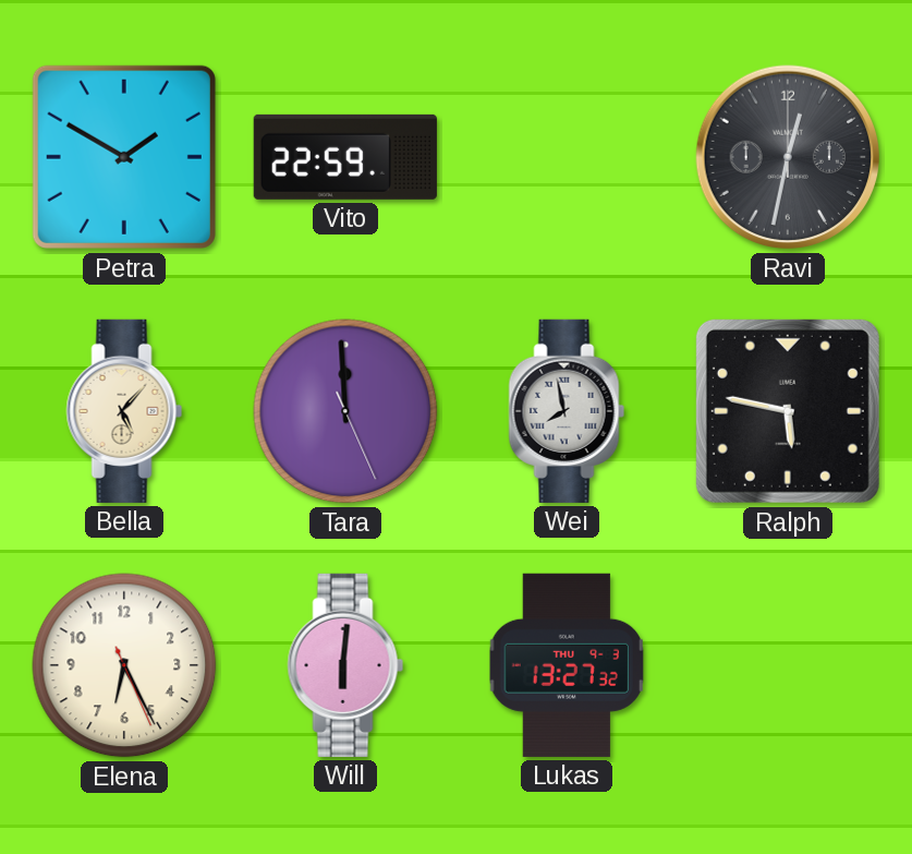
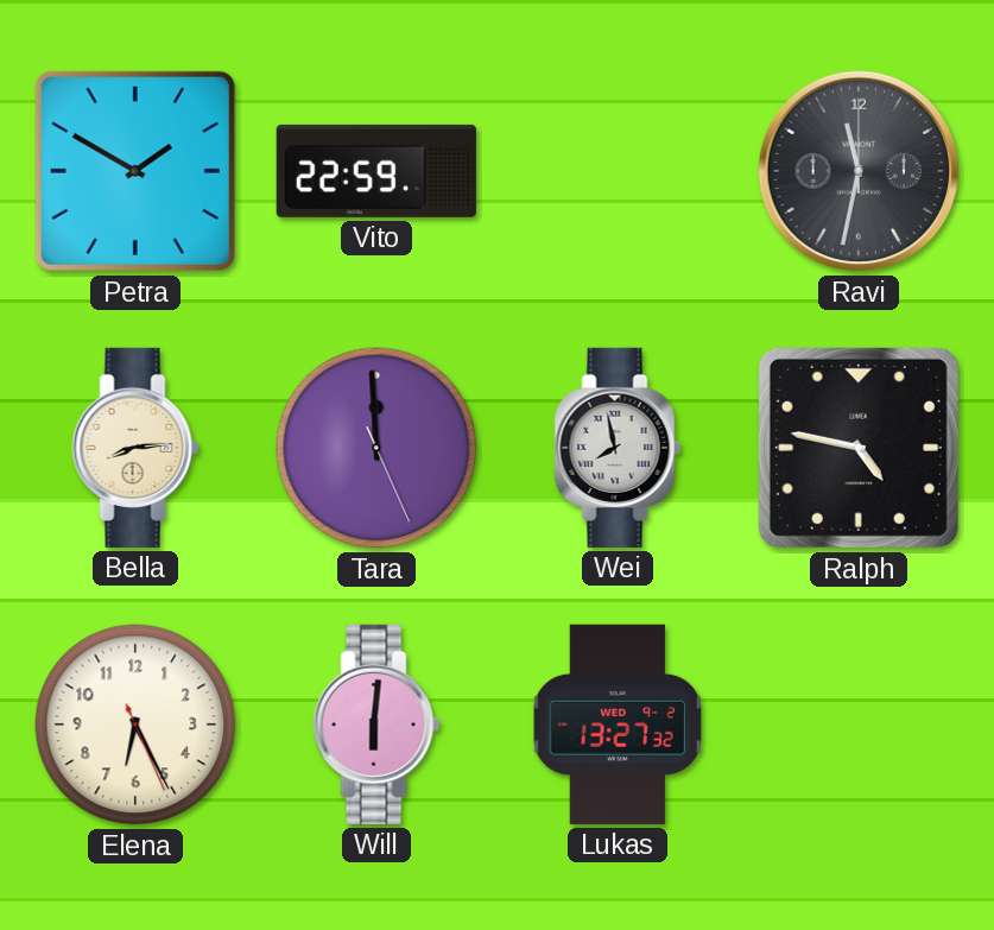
Ravi: 12:32 -> 11:32 (859, 171)
Bella: 5:07 -> 8:14 (135, 448)
Ralph: 5:47 -> 4:47 (859, 448)
Lukas date: THU 9-3 -> WED 9-2 (618, 725)
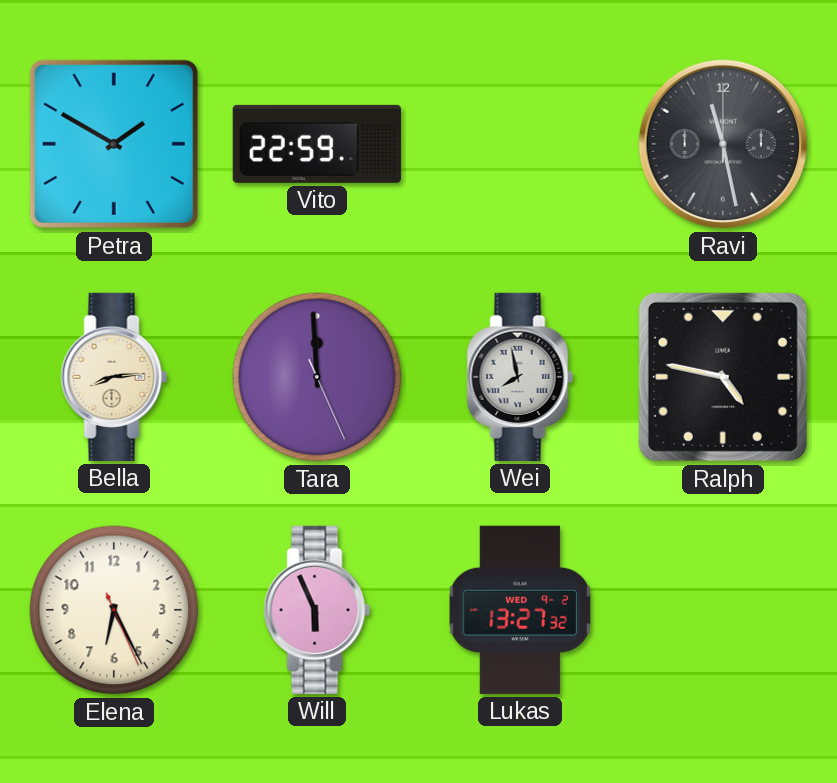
Ravi: 11:32 -> 11:28 (723, 144)
Will: 6:01 -> 5:56 (317, 610)
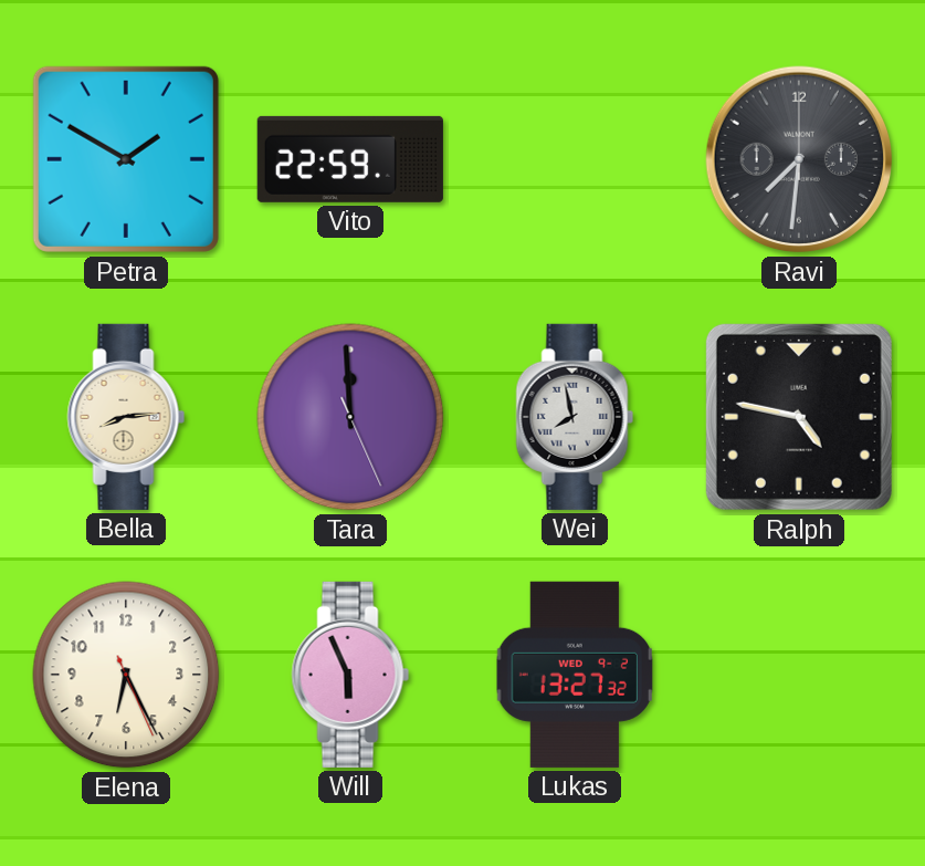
Ravi: 11:28 -> 7:31 (799, 159)
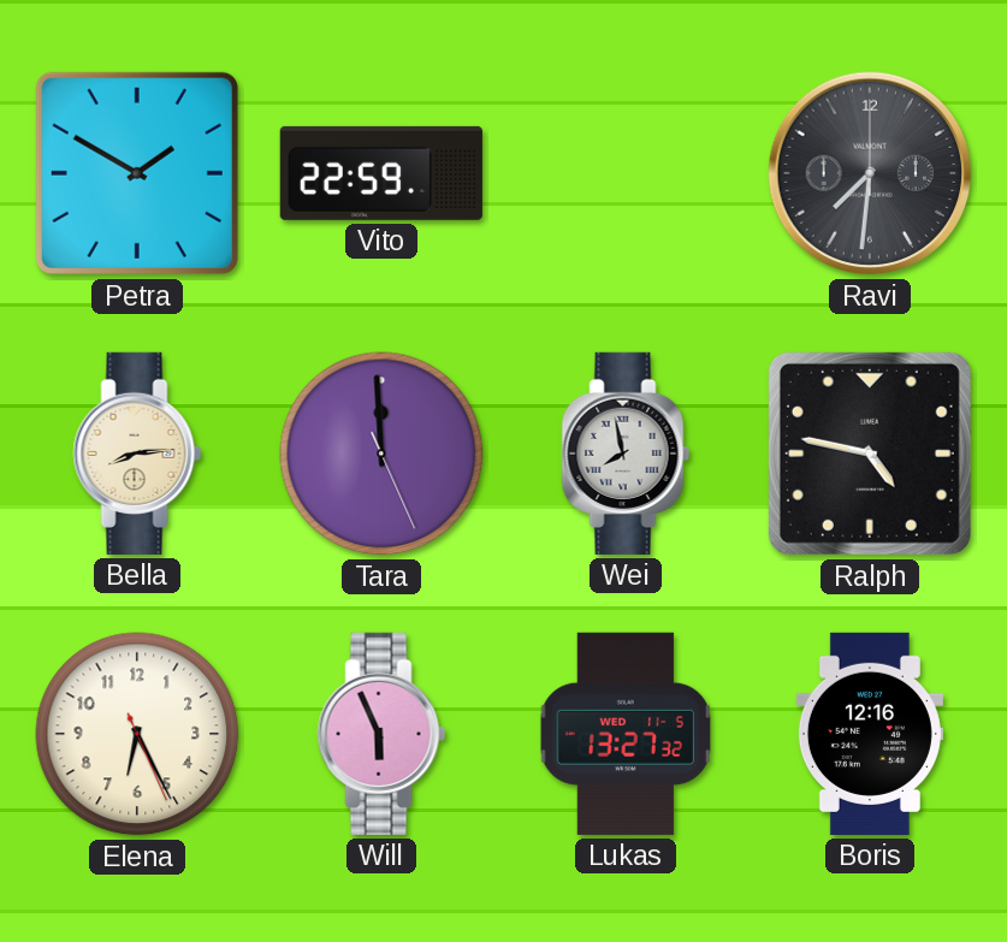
Lukas date: WED 9-2 -> WED 11-5 (626, 734)
Boris: none -> 12:16 (870, 734)
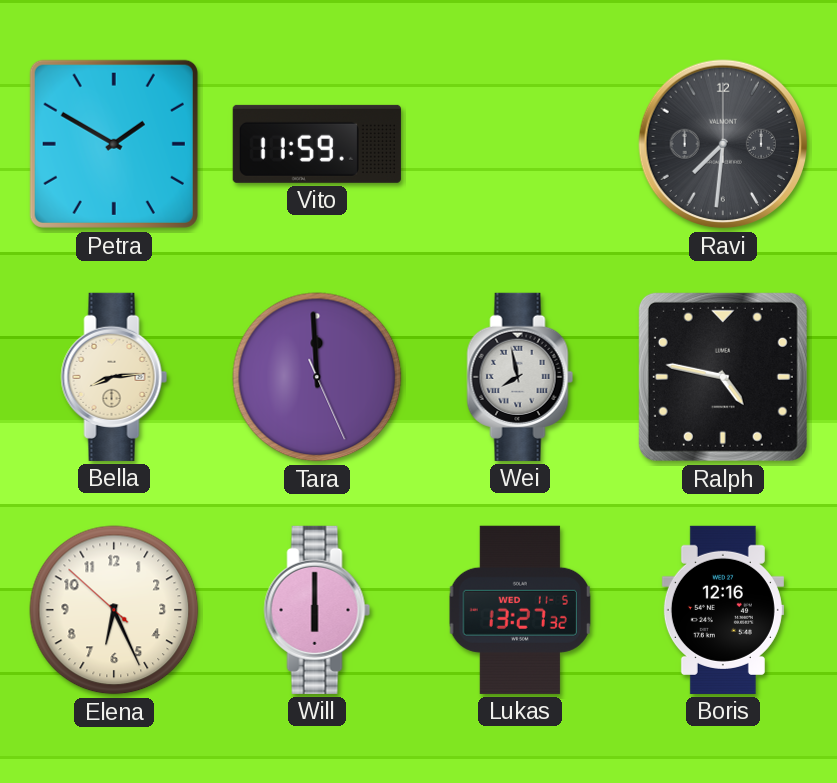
Vito: 22:59 -> 11:59 (317, 144)
Elena: 6:25:26 -> 6:25:52 (114, 610)
Will: 5:56 -> 6:00 (317, 610)
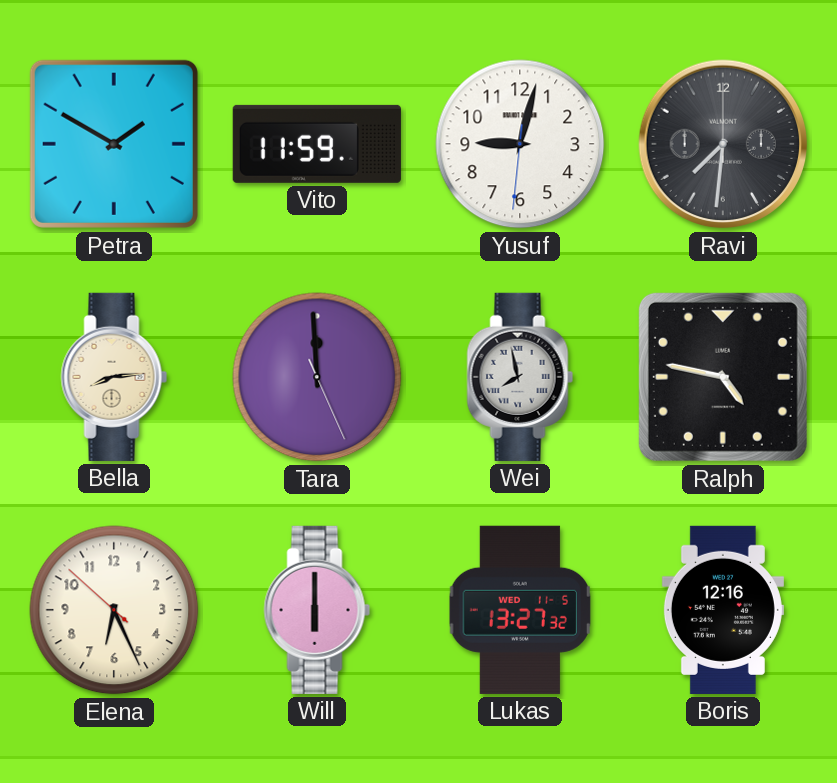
Yusuf: none -> 9:02 (520, 144)
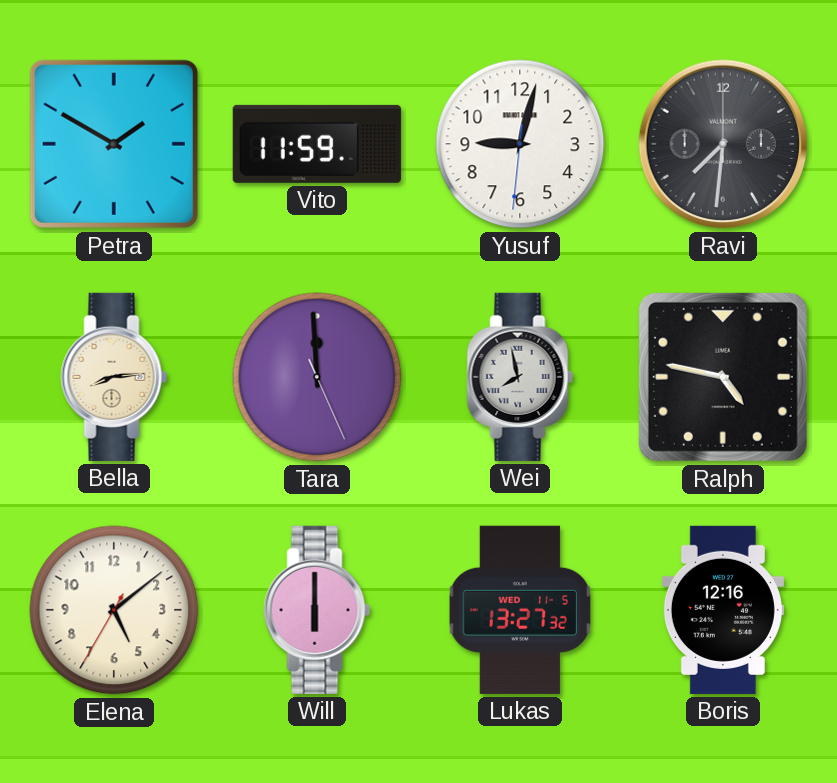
Elena: 6:25 -> 5:08 (114, 610)
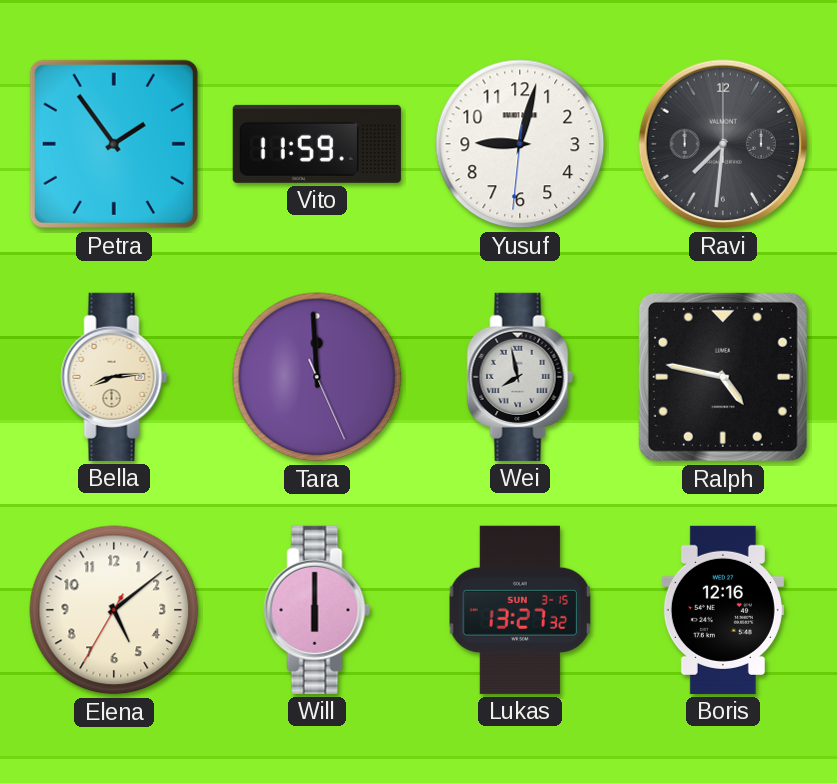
Petra: 1:50 -> 1:54 (114, 144)
Lukas date: WED 11-5 -> SUN 3-15 (520, 610)
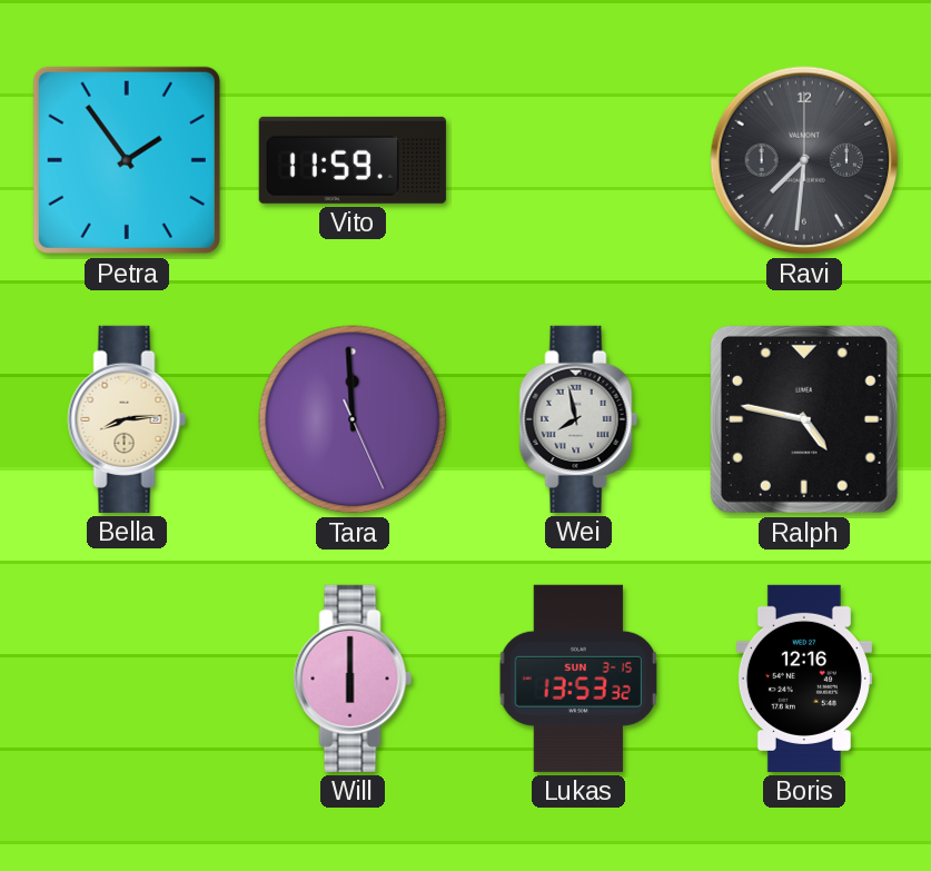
Yusuf: 9:02 -> none (520, 144)
Elena: 5:08 -> none (114, 610)
Lukas: 13:27 -> 13:53 (578, 679)
